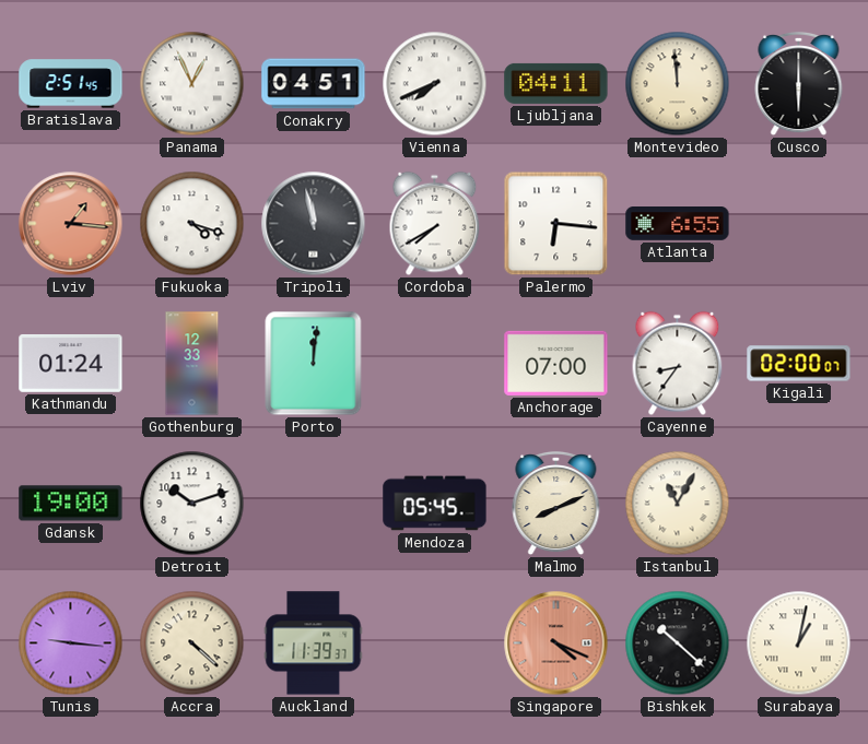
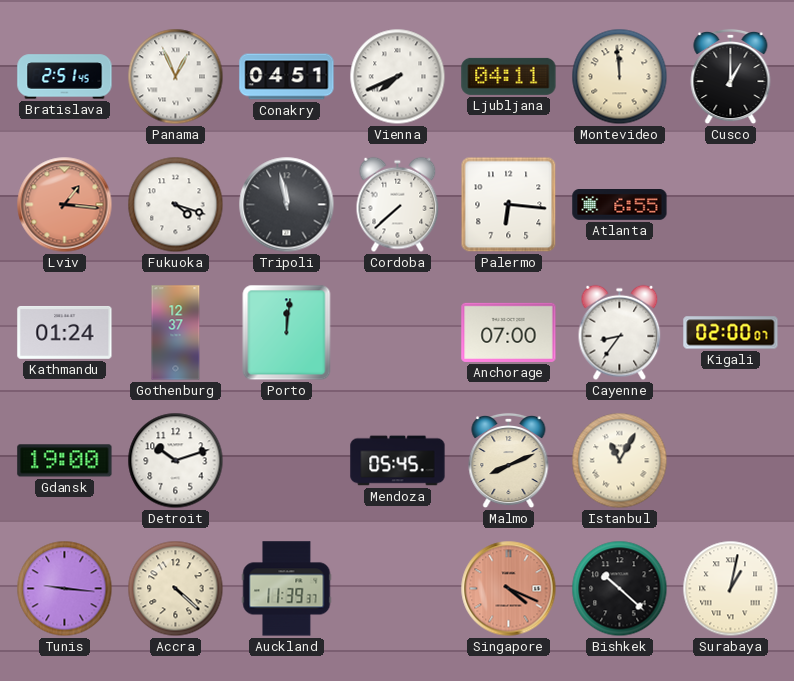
Cusco: 6:00 -> 1:00 (731, 77)
Cordoba: 7:40 -> 7:38 (398, 205)
Gothenburg: 12:33 -> 12:37 (176, 333)
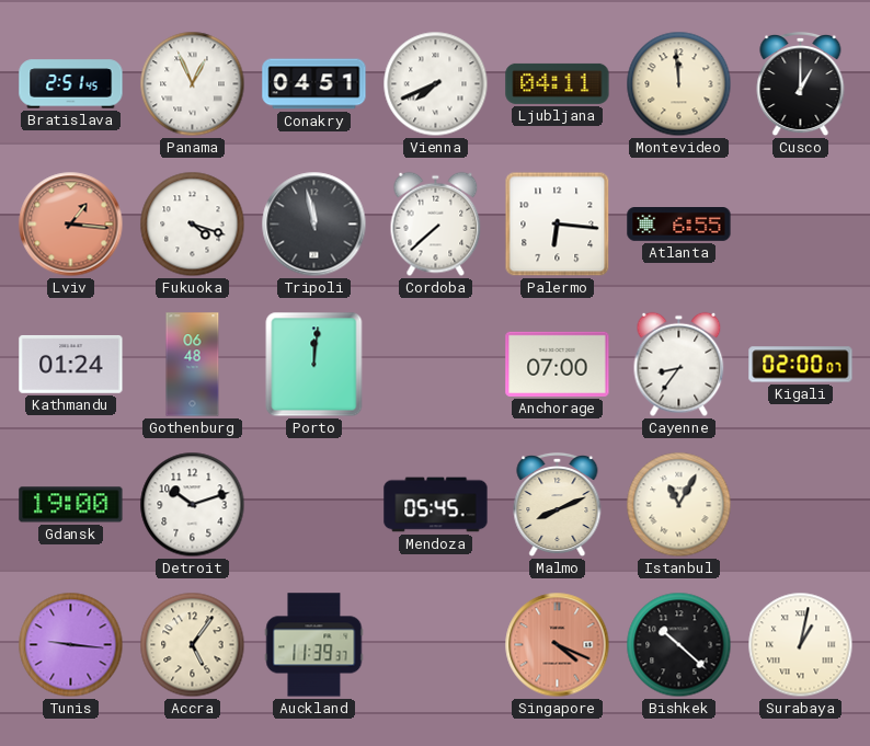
Gothenburg: 12:37 -> 06:48 (193, 365)
Accra: 4:22 -> 5:06 (193, 645)
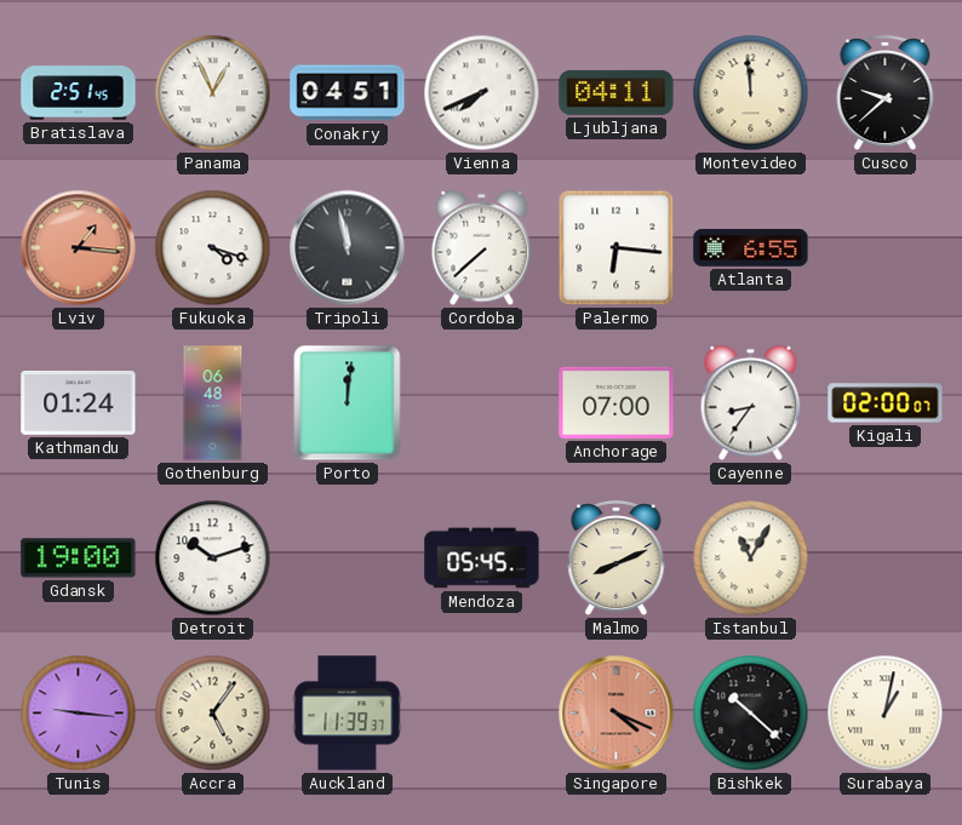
Cusco: 1:00 -> 9:38 (886, 93)
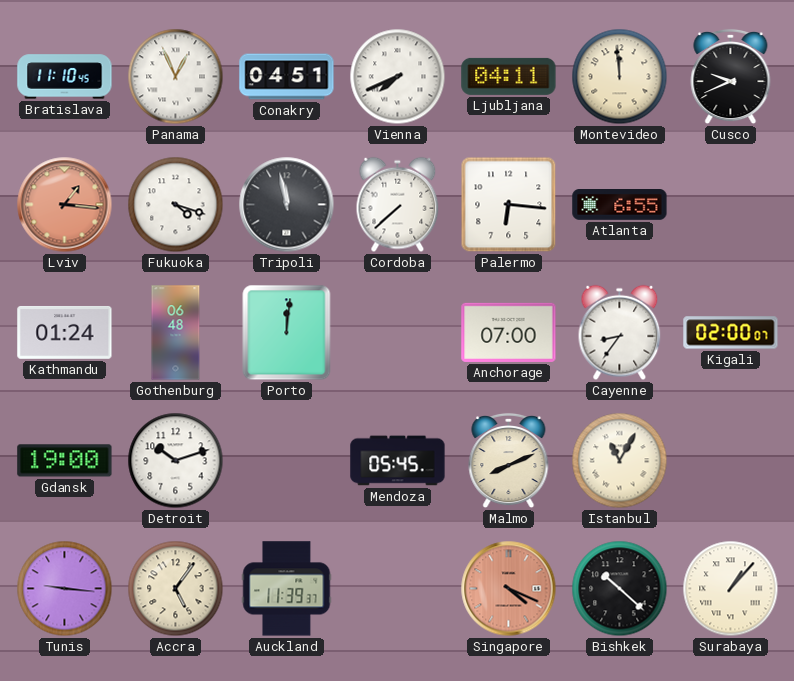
Bratislava: 2:51 -> 11:10 (65, 77)
Cusco: 9:38 -> 9:41 (731, 77)
Surabaya: 1:02 -> 1:07 (731, 589)
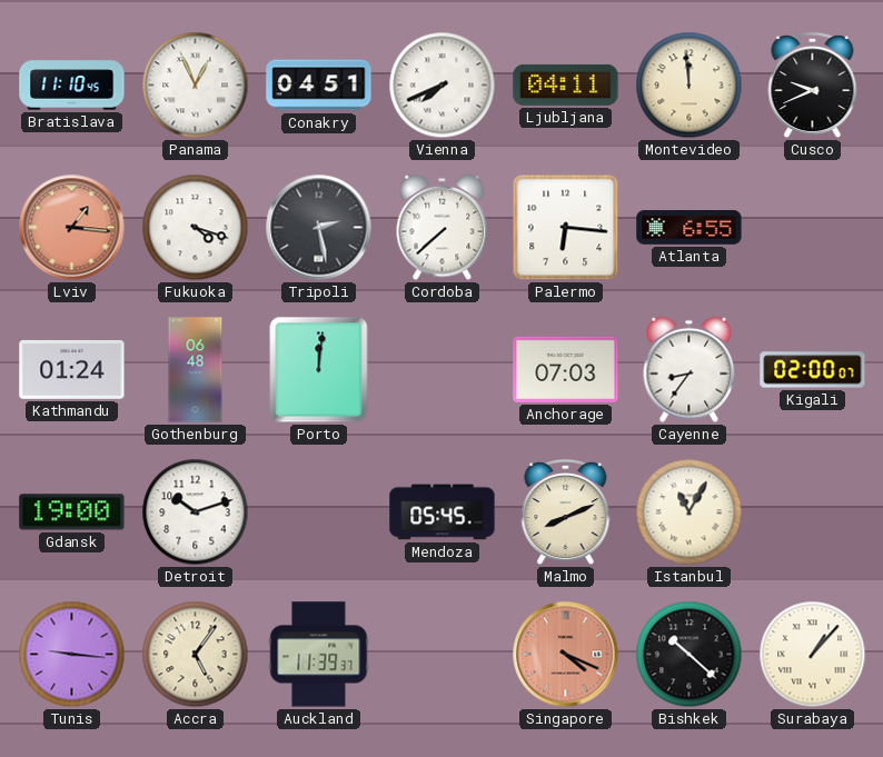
Tripoli: 11:58 -> 2:28 (319, 228)
Anchorage: 07:00 -> 07:03 (566, 369)
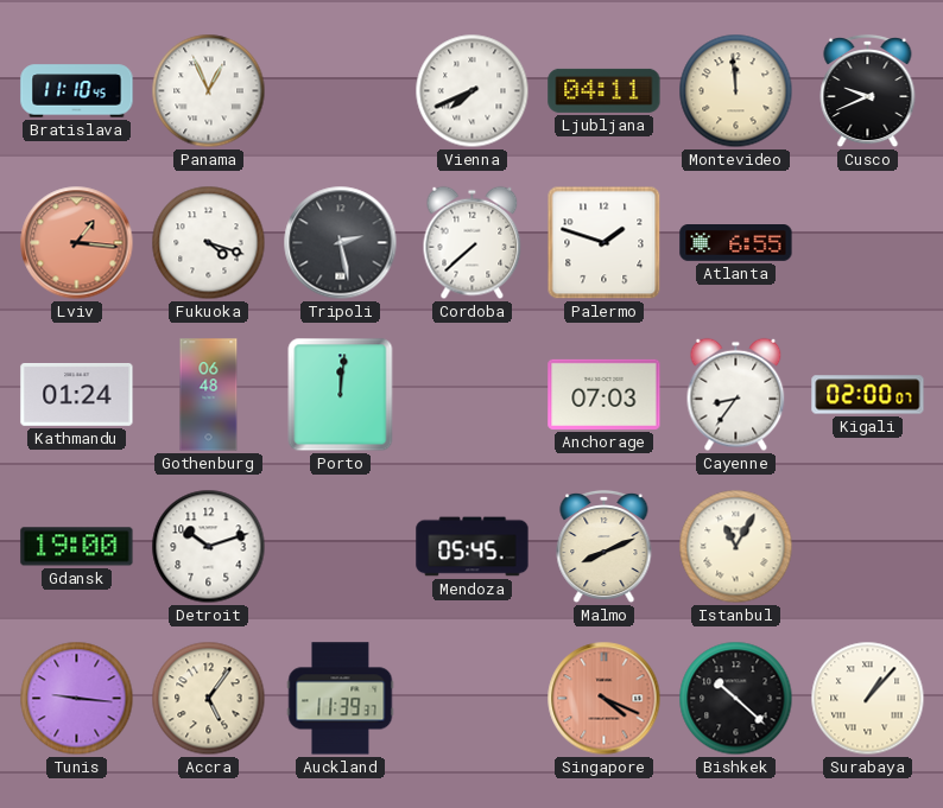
Conakry: 04:51 -> none (319, 86)
Palermo: 6:16 -> 1:48 (605, 243)
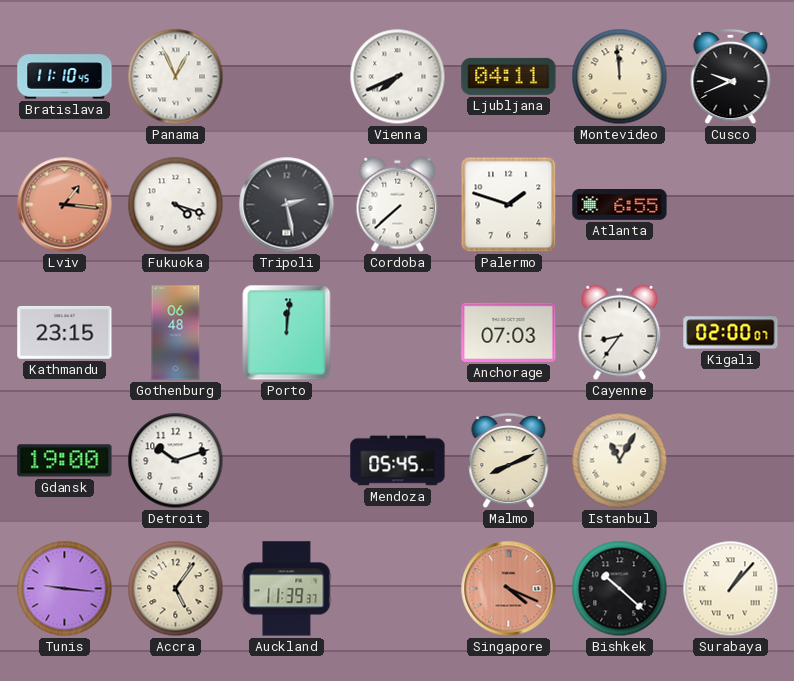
Kathmandu: 01:24 -> 23:15 (65, 332)
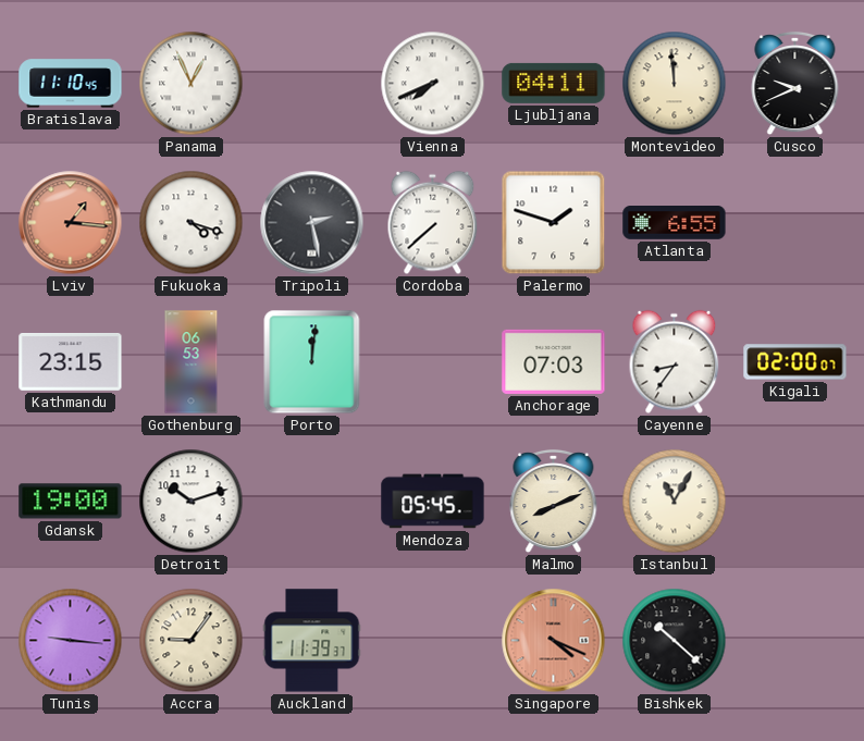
Gothenburg: 06:48 -> 06:53 (192, 362)
Accra: 5:06 -> 9:06 (192, 641)
Surabaya: 1:07 -> none (731, 589)
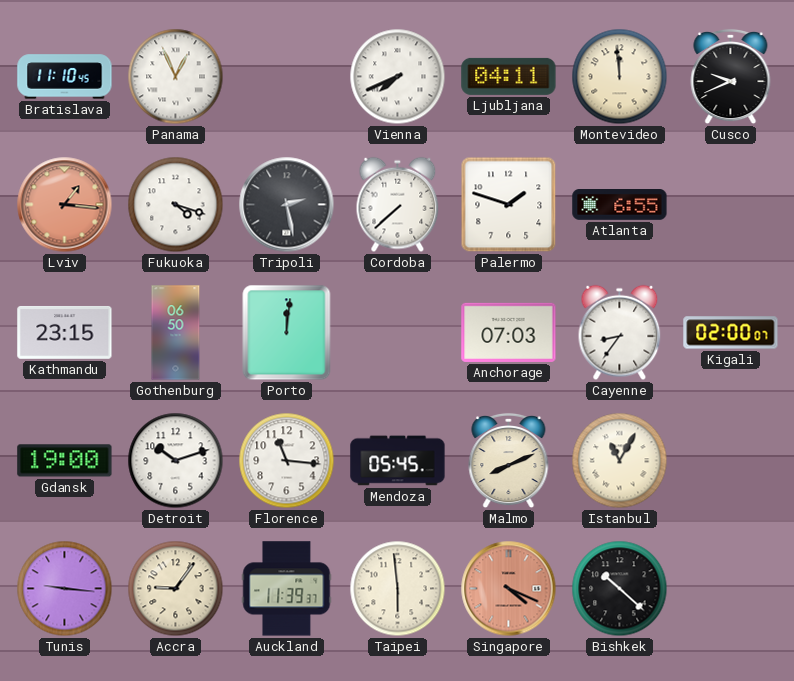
Gothenburg: 06:53 -> 06:50 (176, 333)
Florence: none -> 11:16 (287, 461)
Taipei: none -> 5:59 (398, 589)
